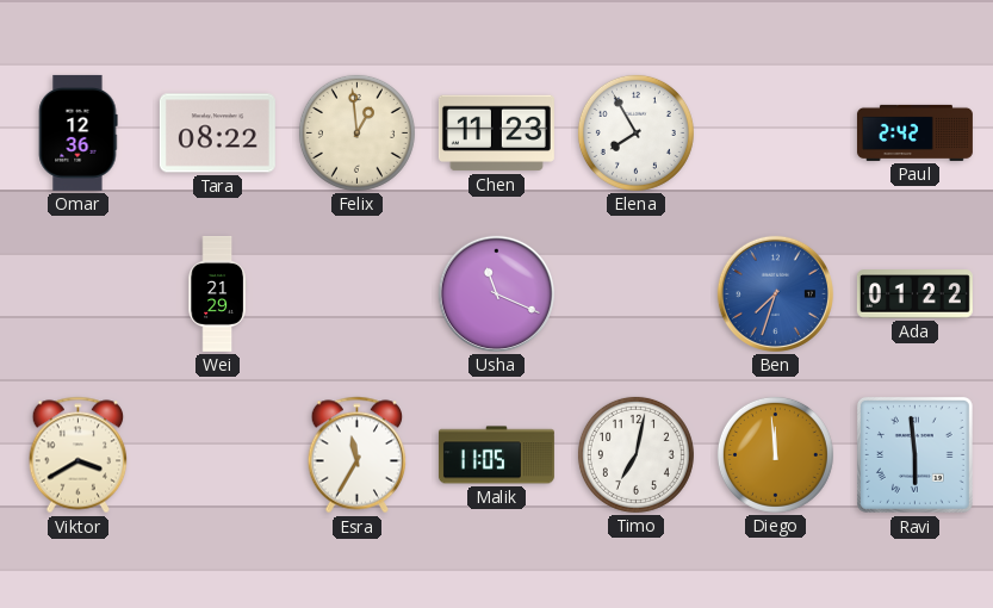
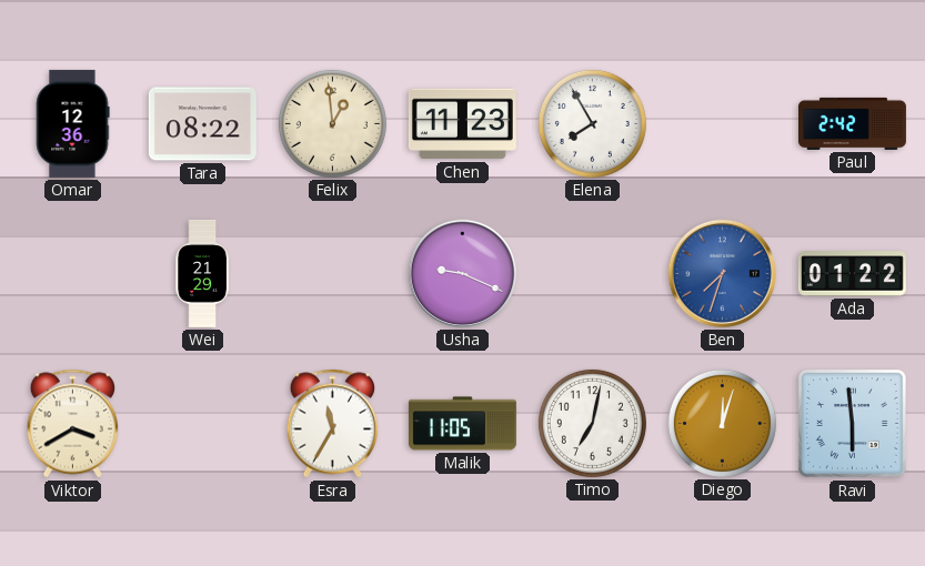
Usha: 11:19 -> 9:19 (462, 273)
Diego: 11:59 -> 12:03 (722, 423)
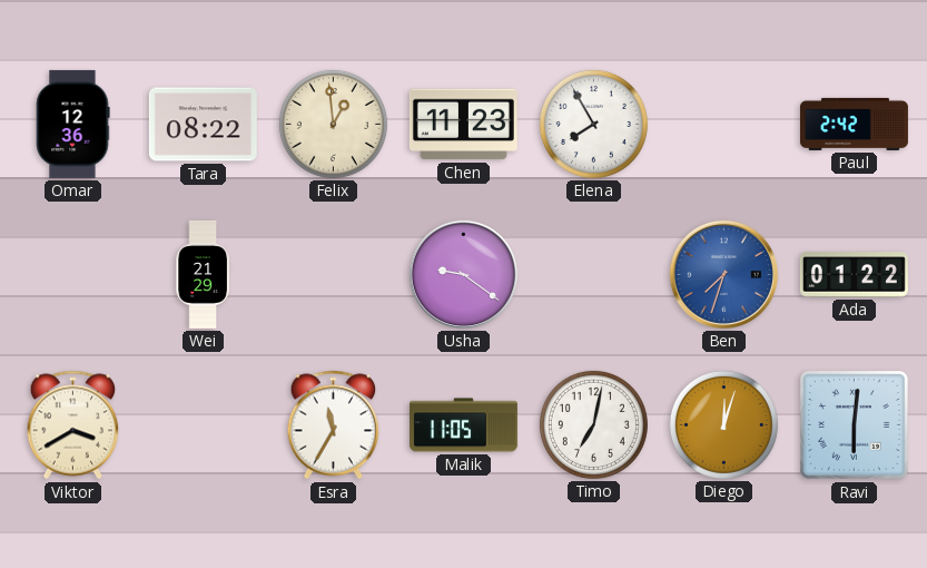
Usha: 9:19 -> 9:21 (463, 274)
Ravi: 5:59 -> 6:01 (854, 424)
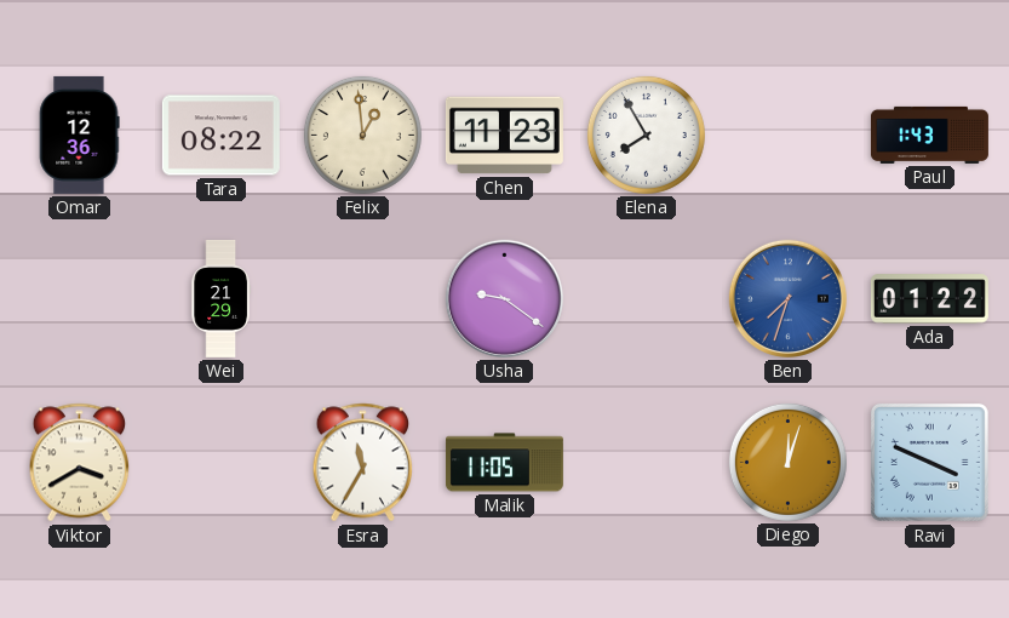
Paul: 2:42 -> 1:43 (929, 135)
Timo: 7:02 -> none (593, 424)
Ravi: 6:01 -> 3:49 (929, 462)
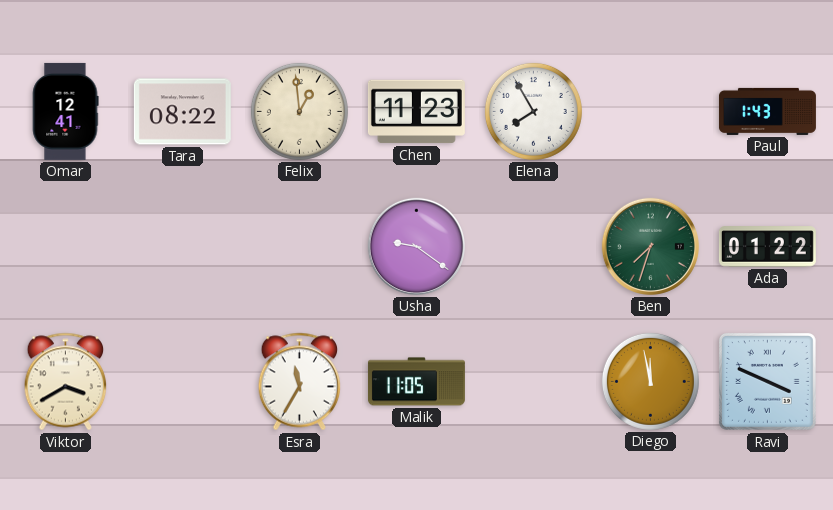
Omar: 12:36 -> 12:41 (65, 111)
Wei: 21:29 -> none (220, 298)
Ben dial: blue -> green (650, 246)
Diego: 12:03 -> 11:58 (650, 381)
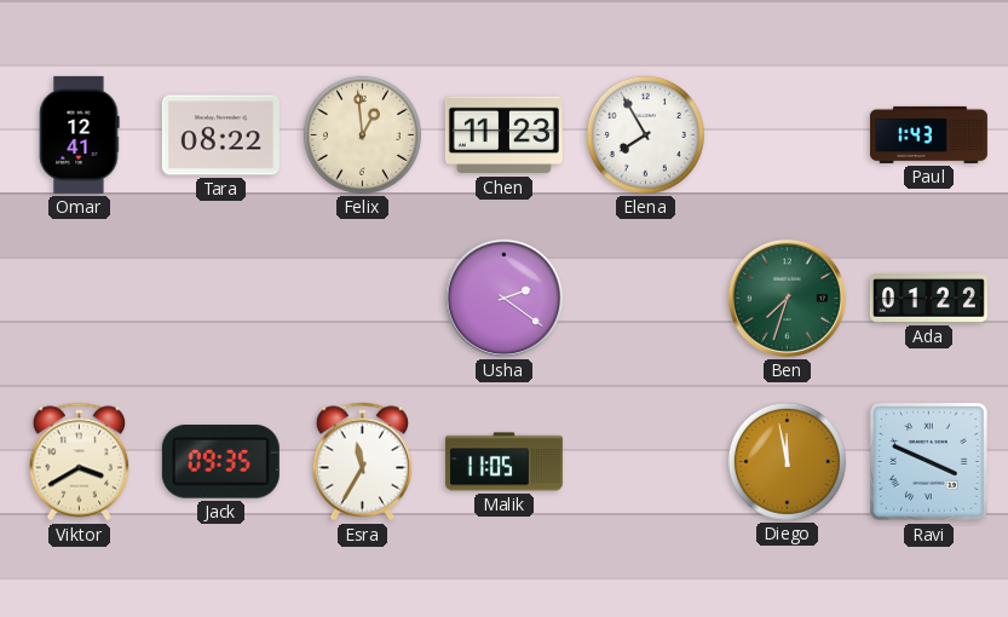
Usha: 9:21 -> 2:21 (503, 298)
Jack: none -> 09:35 (220, 462)
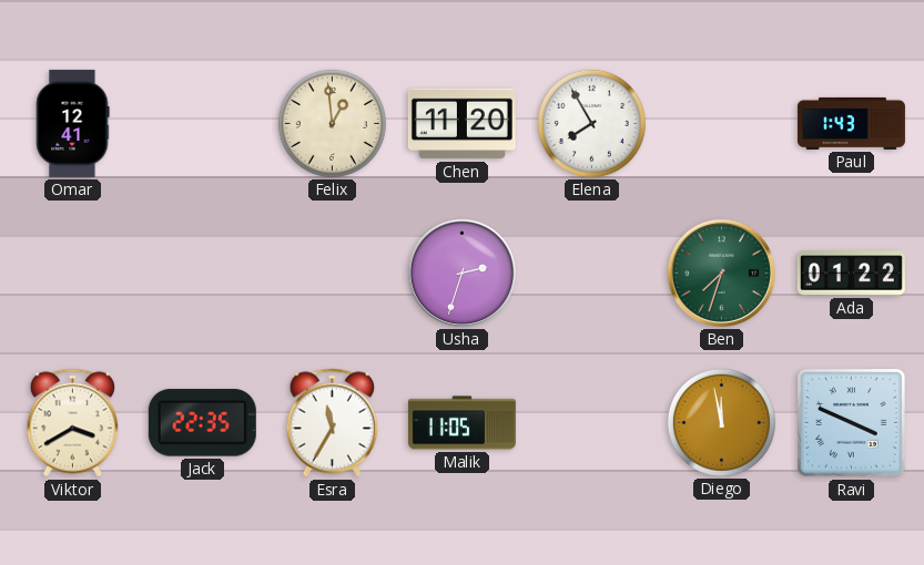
Tara: 08:22 -> none (220, 135)
Chen: 11:23 -> 11:20 (461, 124)
Usha: 2:21 -> 2:33 (461, 273)
Jack: 09:35 -> 22:35 (202, 423)
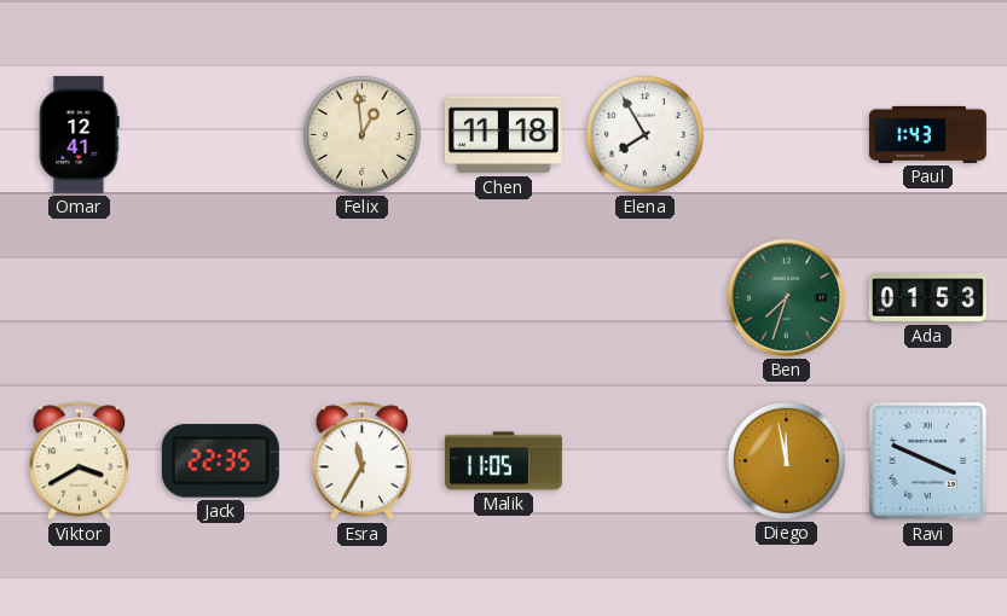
Chen: 11:20 -> 11:18 (503, 135)
Usha: 2:33 -> none (461, 273)
Ada: 01:22 -> 01:53 (927, 298)
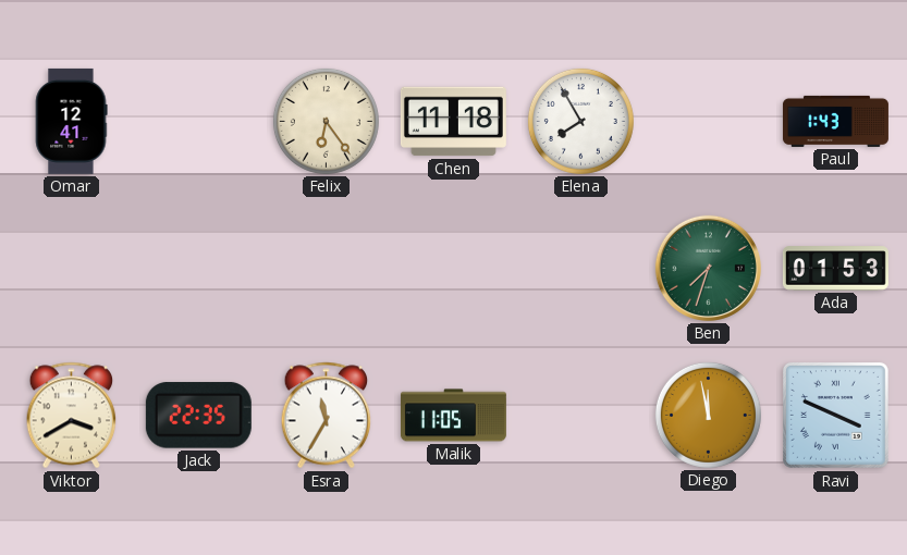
Felix: 12:59 -> 6:24 (326, 121)
